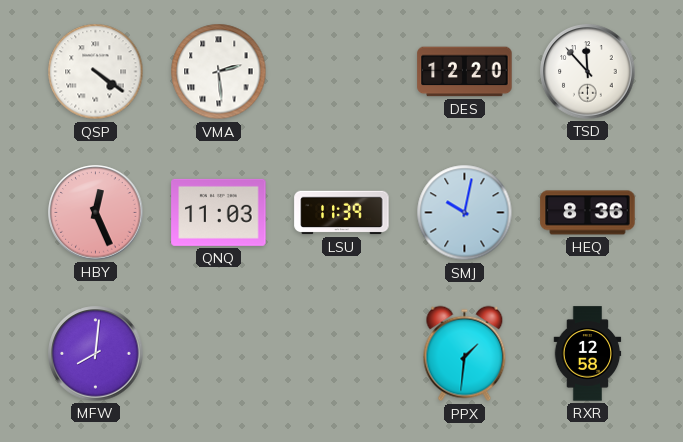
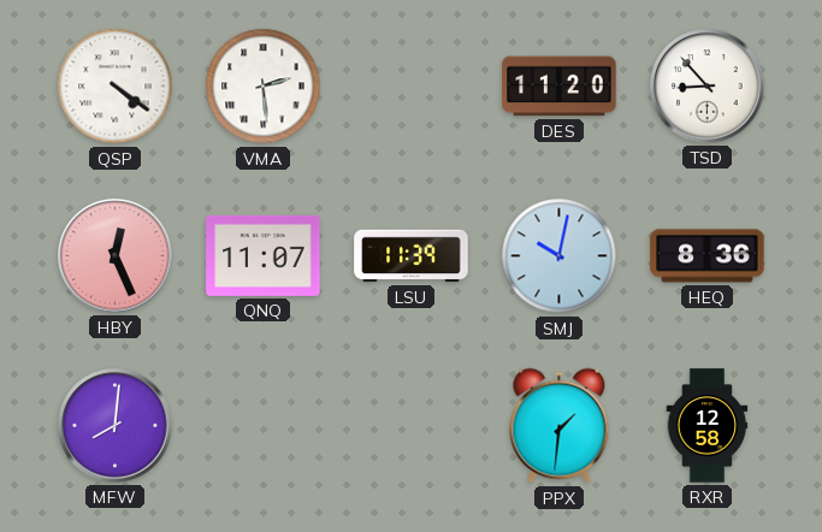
DES: 12:20 -> 11:20 (560, 87)
TSD: 11:53 -> 8:53 (708, 87)
QNQ: 11:03 -> 11:07 (264, 255)
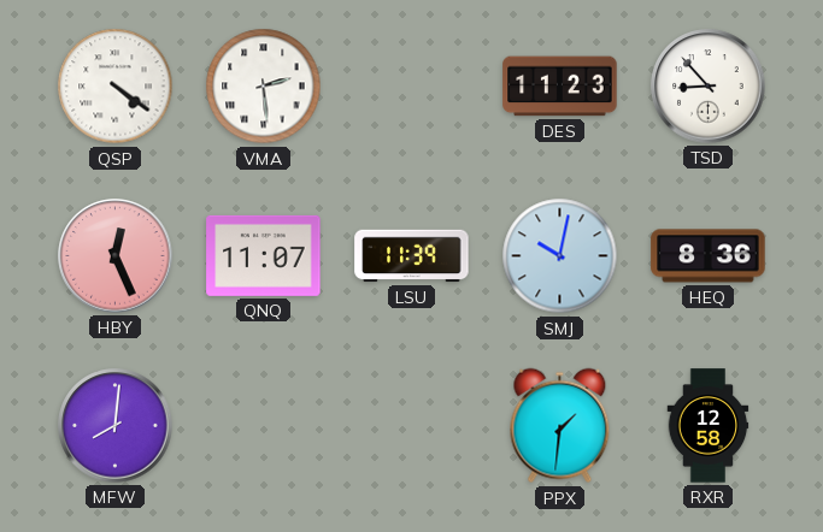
DES: 11:20 -> 11:23 (560, 87)
